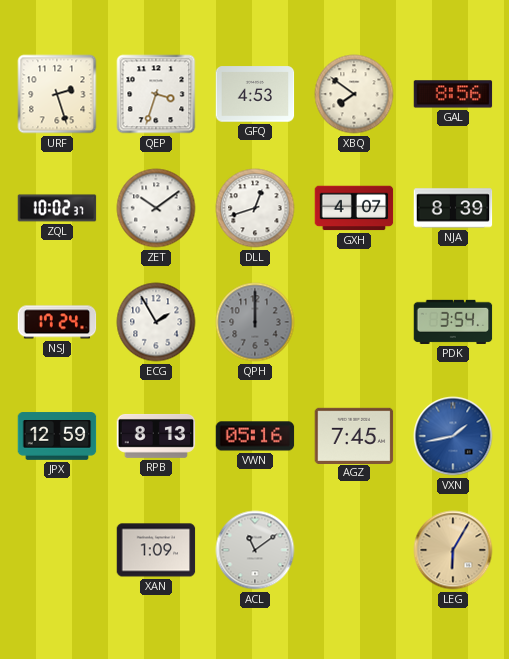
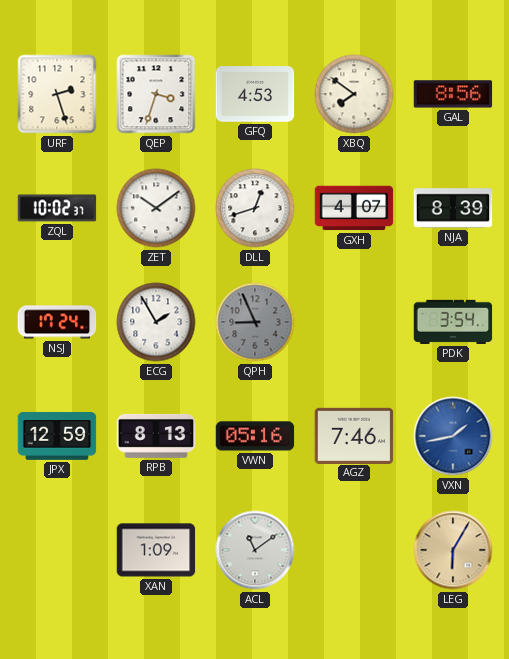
QPH: 12:00 -> 8:56 (255, 322)
AGZ: 7:45 -> 7:46 (354, 435)
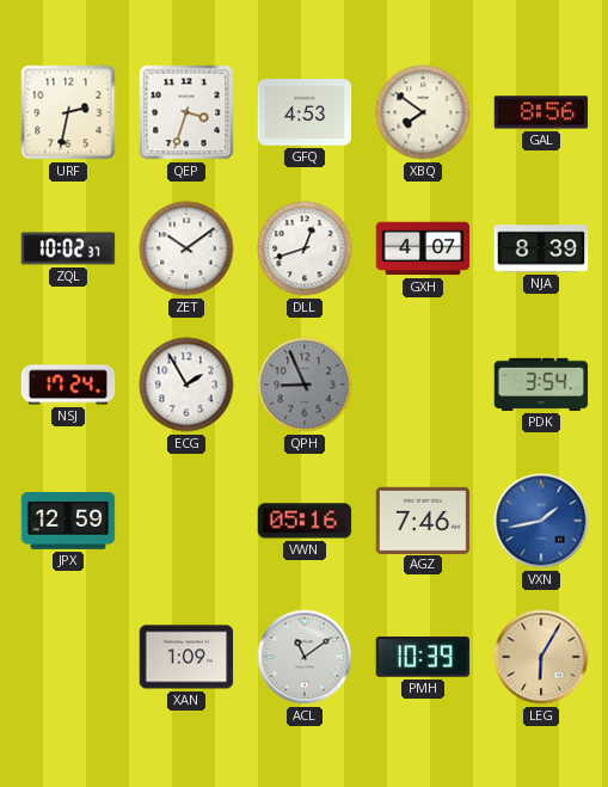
URF: 2:27 -> 2:32 (68, 112)
RPB: 8:13 -> none (156, 436)
PMH: none -> 10:39 (423, 657)
